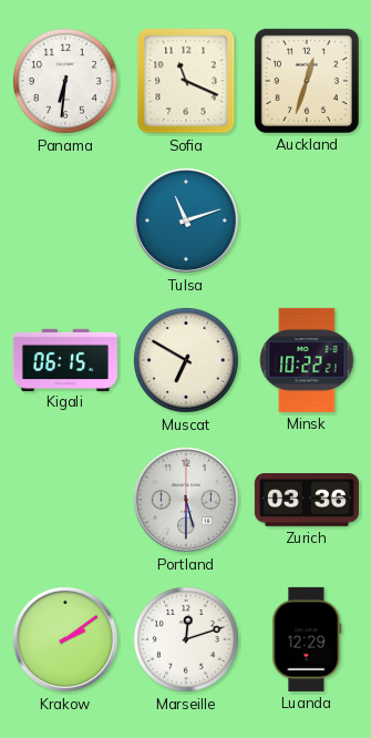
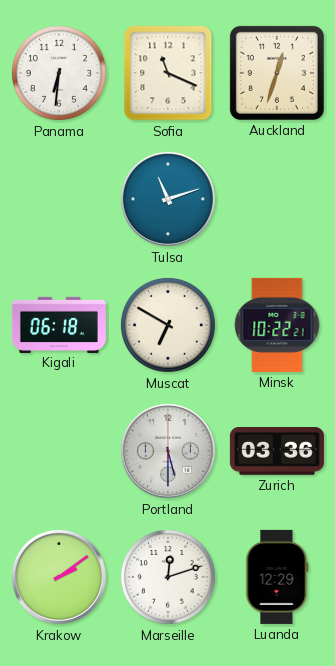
Kigali: 06:15 -> 06:18 (59, 324)
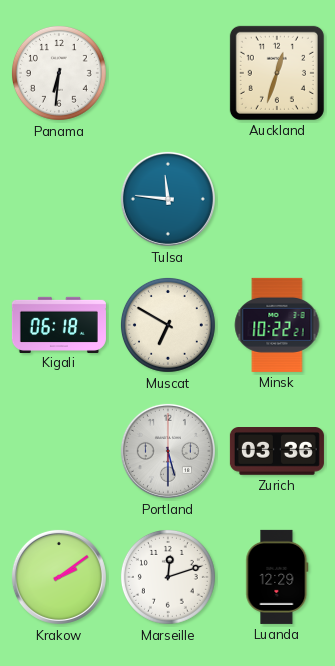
Sofia: 11:19 -> none (168, 73)
Tulsa: 11:12 -> 11:46 (168, 199)
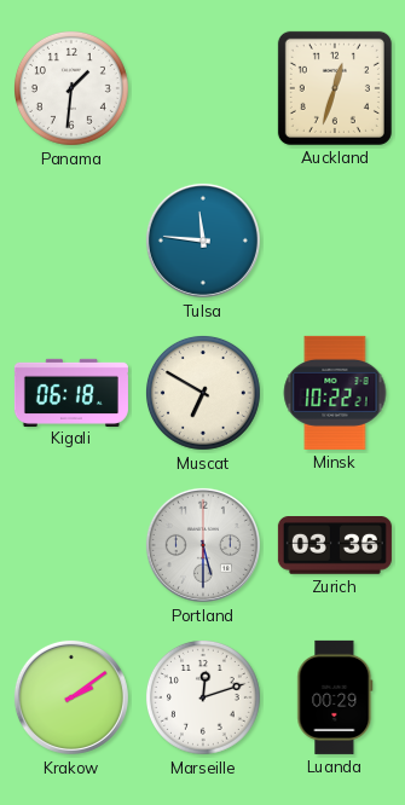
Panama: 6:31 -> 1:31 (71, 88)
Luanda: 12:29 -> 00:29 (335, 697)
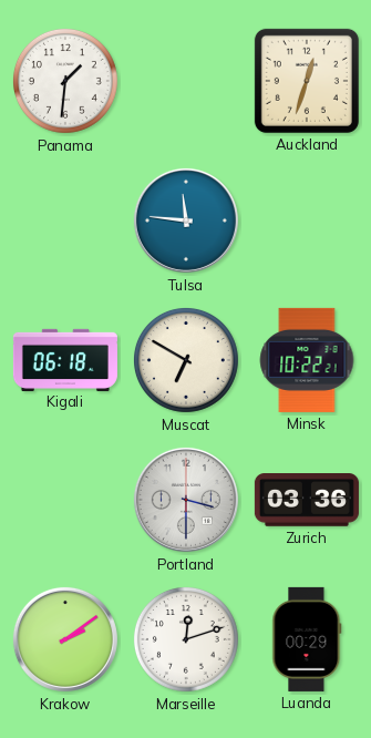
Portland: 5:30 -> 3:30 (186, 500)
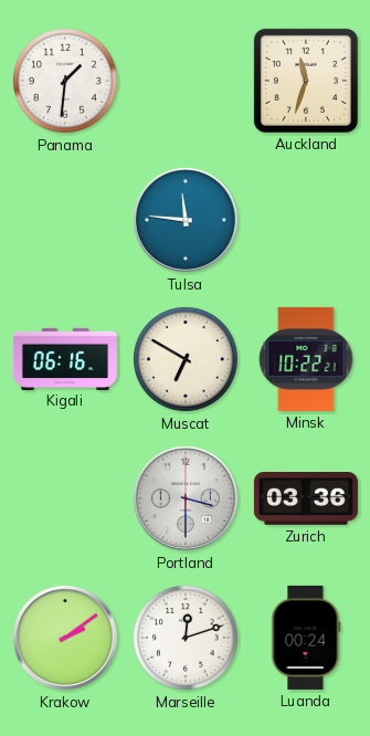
Auckland: 12:33 -> 11:33 (306, 81)
Kigali: 06:18 -> 06:16 (65, 358)
Luanda: 00:29 -> 00:24 (306, 638)
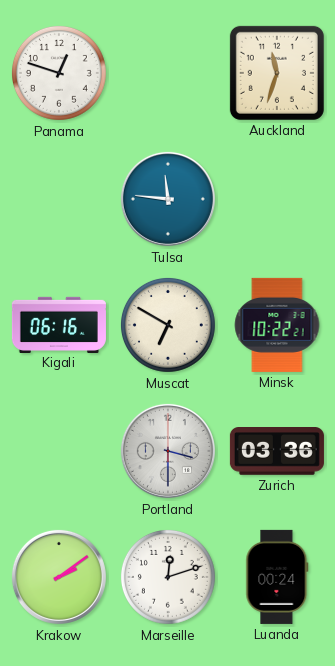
Panama: 1:31 -> 12:48 (59, 73)
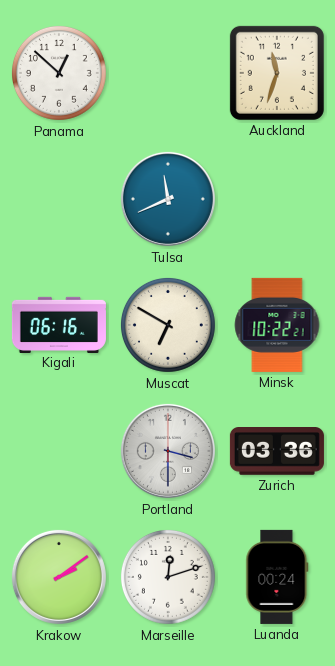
Panama: 12:48 -> 12:52 (59, 73)
Tulsa: 11:46 -> 11:41 (168, 199)
